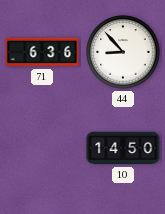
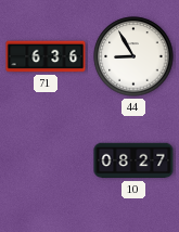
44: 8:53 -> 8:55 (133, 56)
10: 14:50 -> 08:27 (133, 160)
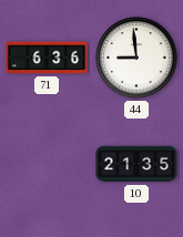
44: 8:55 -> 8:59 (136, 58)
10: 08:27 -> 21:35 (136, 164)
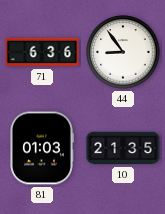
44: 8:59 -> 8:54 (123, 52)
81: none -> 01:03 (42, 148)
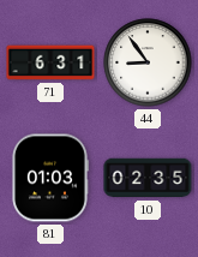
71: 6:36 -> 6:31 (50, 62)
10: 21:35 -> 02:35 (148, 178)
